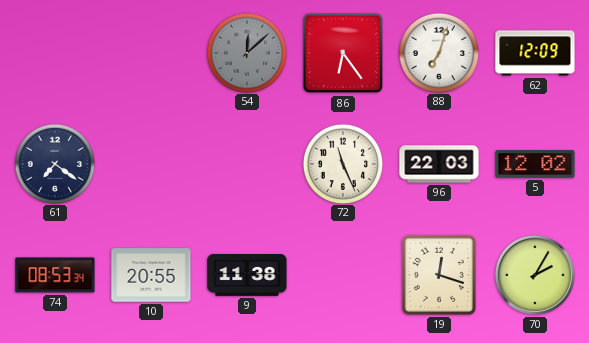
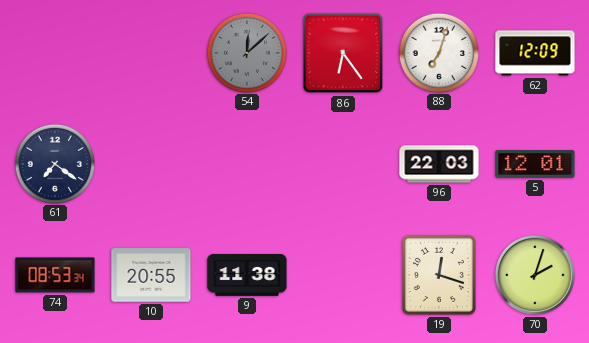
72: 11:26 -> none (342, 163)
5: 12:02 -> 12:01 (535, 164)
70: 2:05 -> 2:03 (535, 275)
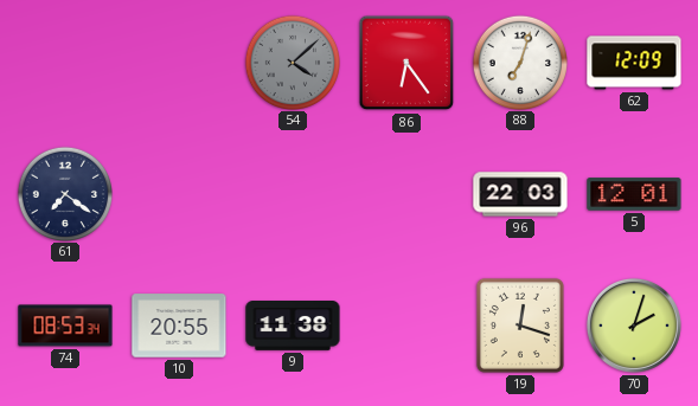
54: 12:08 -> 4:08 (292, 62)
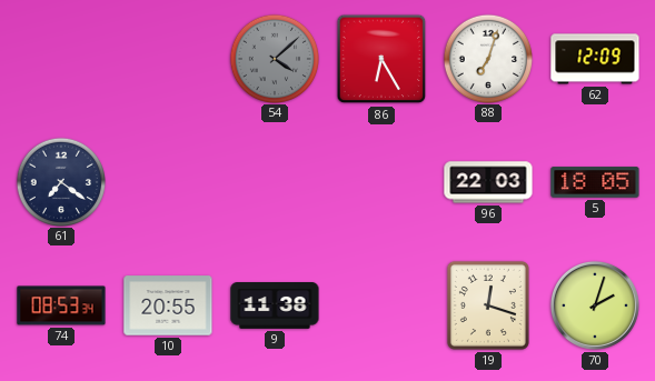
86: 6:24 -> 6:25 (381, 59)
5: 12:01 -> 18:05 (595, 182)
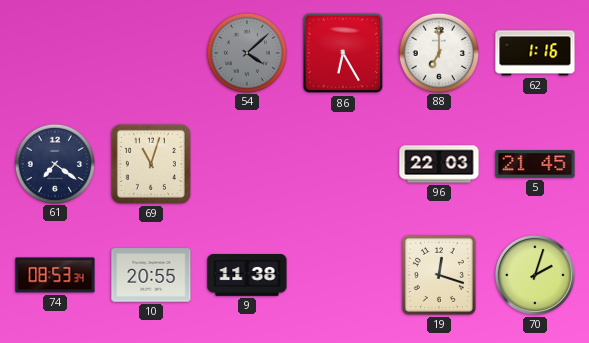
88: 7:03 -> 7:00 (438, 52)
62: 12:09 -> 1:16 (535, 53)
69: none -> 11:03 (151, 164)
5: 18:05 -> 21:45 (535, 164)
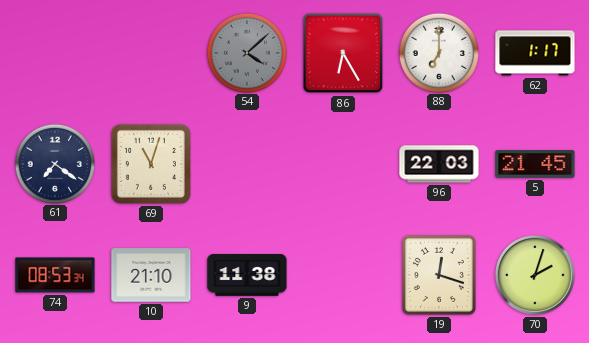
62: 1:16 -> 1:17 (535, 53)
10: 20:55 -> 21:10 (151, 275)
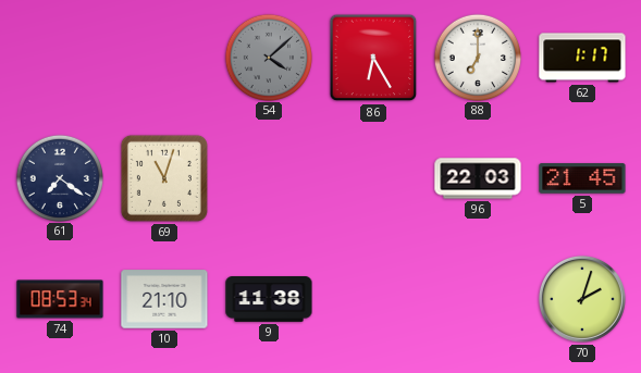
19: 12:18 -> none (439, 275)
